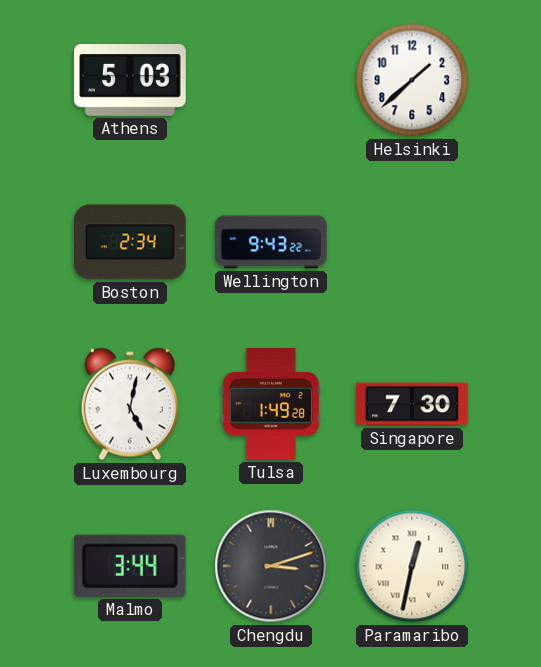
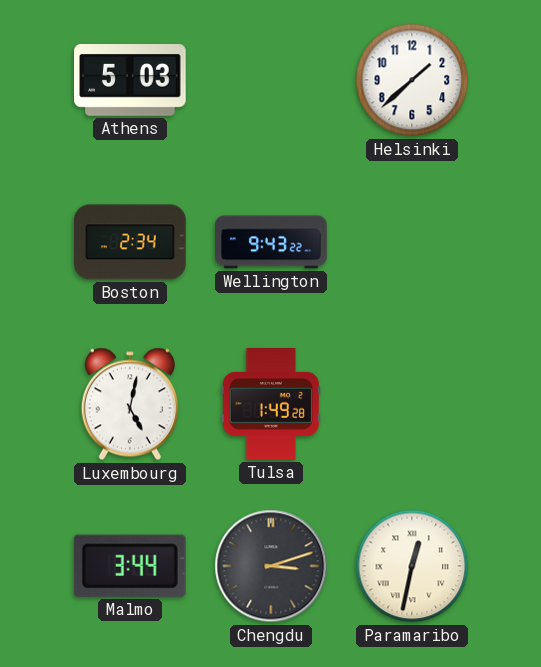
Singapore: 7:30 -> none (412, 404)
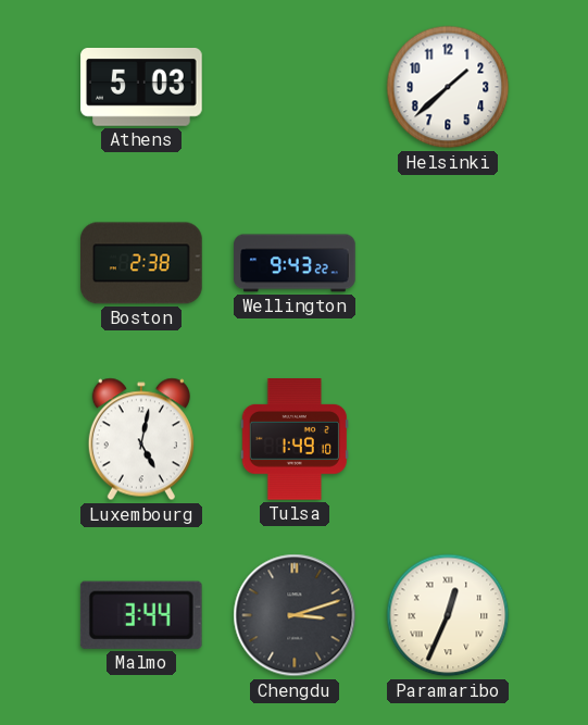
Boston: 2:34 -> 2:38 (141, 263)
Tulsa: 1:49:28 -> 1:49:10 (295, 439)
Paramaribo: 12:32 -> 12:34 (448, 615)
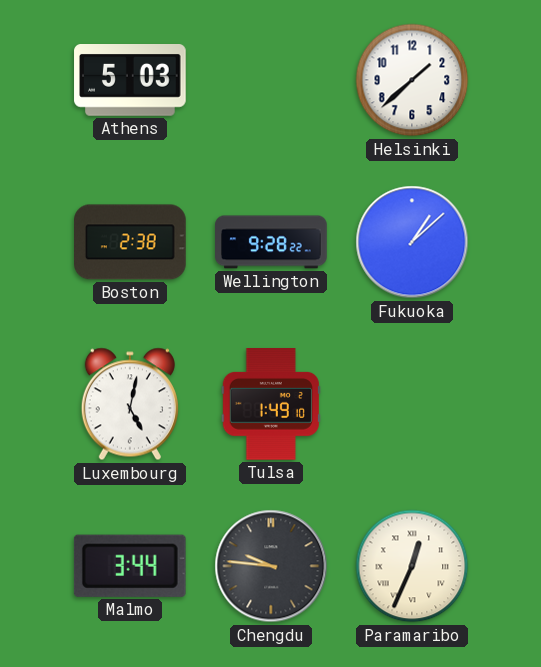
Wellington: 9:43 -> 9:28 (271, 242)
Fukuoka: none -> 1:08 (412, 242)
Chengdu: 3:12 -> 9:46 (271, 566)
